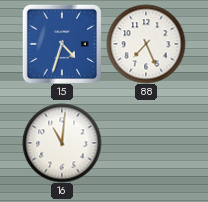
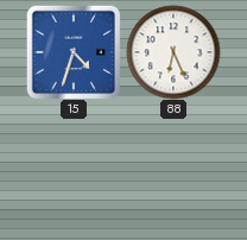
88: 7:26 -> 6:26 (173, 52)
16: 11:01 -> none (62, 143)
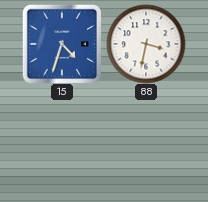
88: 6:26 -> 3:32 (146, 44)
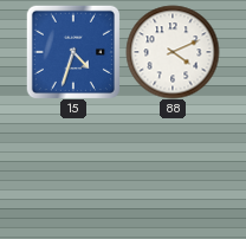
88: 3:32 -> 4:11 (173, 52)
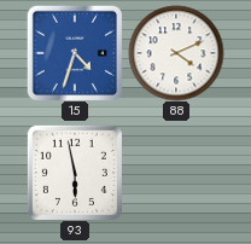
93: none -> 5:58 (75, 173)
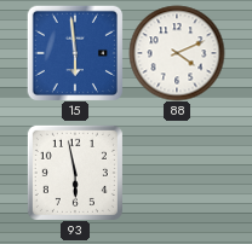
15: 4:33 -> 5:59 (75, 53)
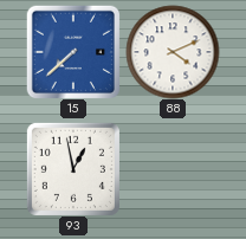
15: 5:59 -> 7:38 (73, 52)
93: 5:58 -> 12:58 (73, 169)
